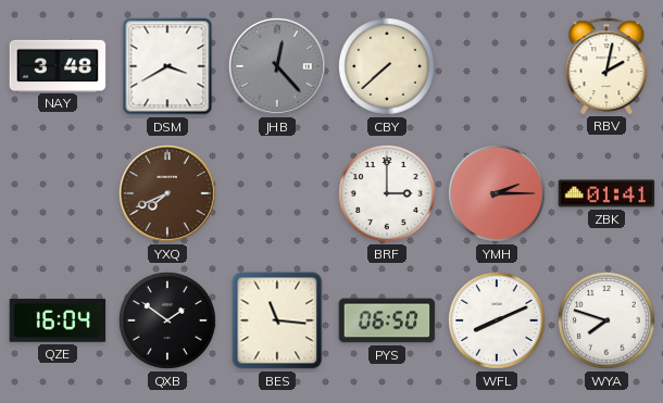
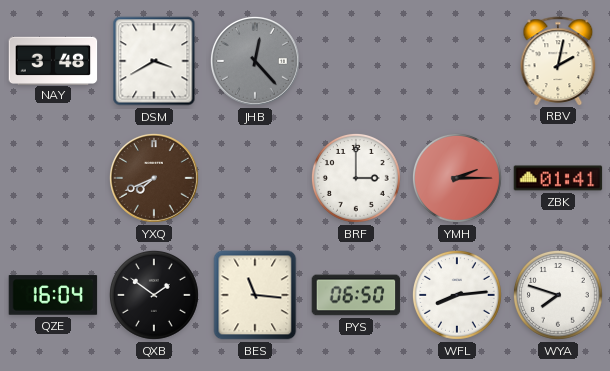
CBY: 7:38 -> none (387, 66)
WFL: 8:11 -> 8:14 (457, 295)
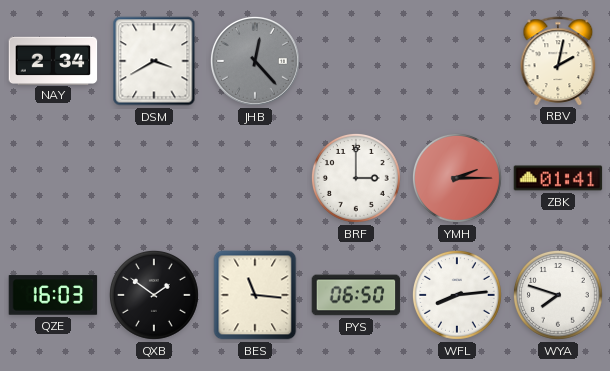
NAY: 3:48 -> 2:34 (53, 60)
YXQ: 7:41 -> none (154, 178)
QZE: 16:04 -> 16:03 (53, 295)
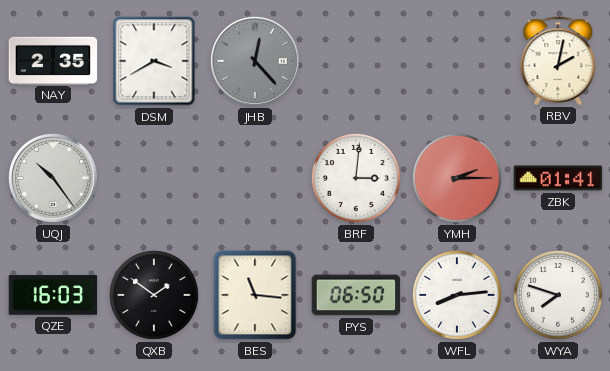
NAY: 2:34 -> 2:35 (53, 60)
UQJ: none -> 10:24 (53, 178)
BRF: 3:00 -> 3:01 (356, 178)
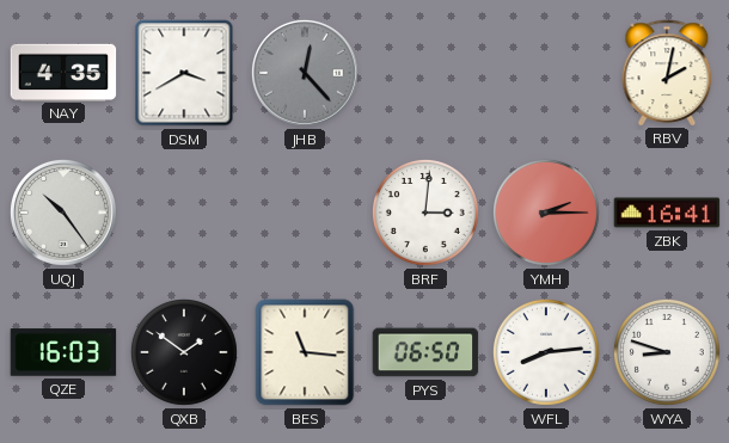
NAY: 2:35 -> 4:35 (63, 72)
ZBK: 01:41 -> 16:41 (667, 213)
WYA: 7:48 -> 8:48 (667, 352)
